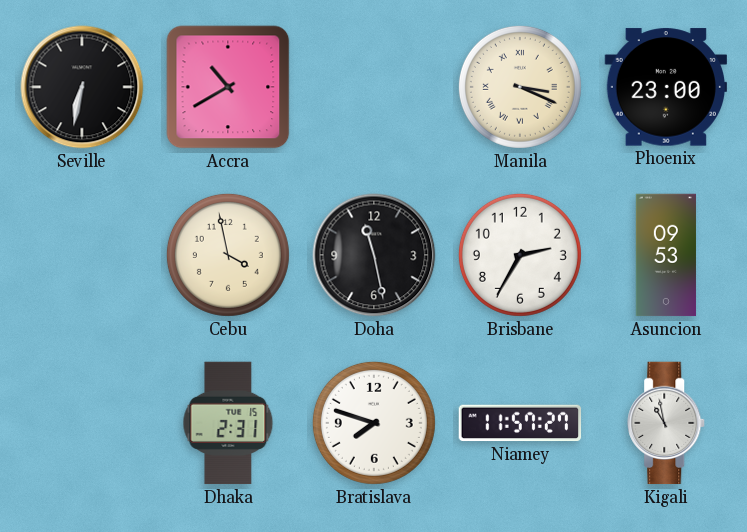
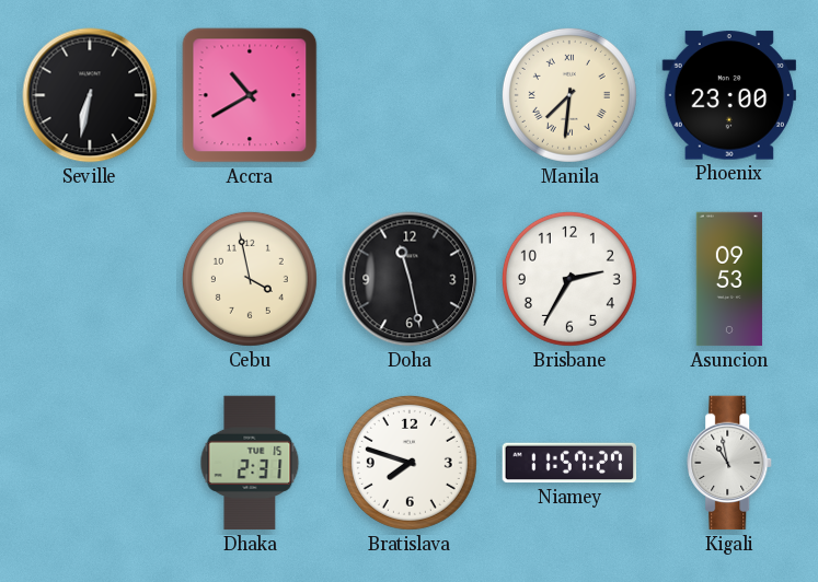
Manila: 3:19 -> 7:31 (569, 95)
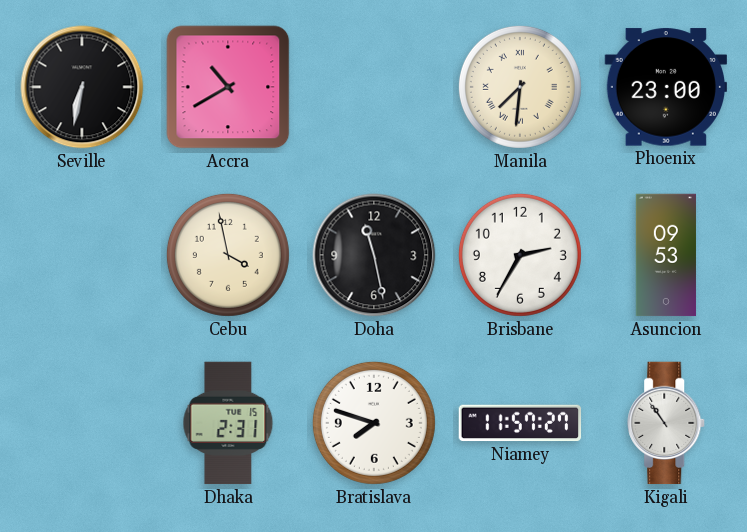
Kigali: 10:58 -> 10:54 (667, 423)
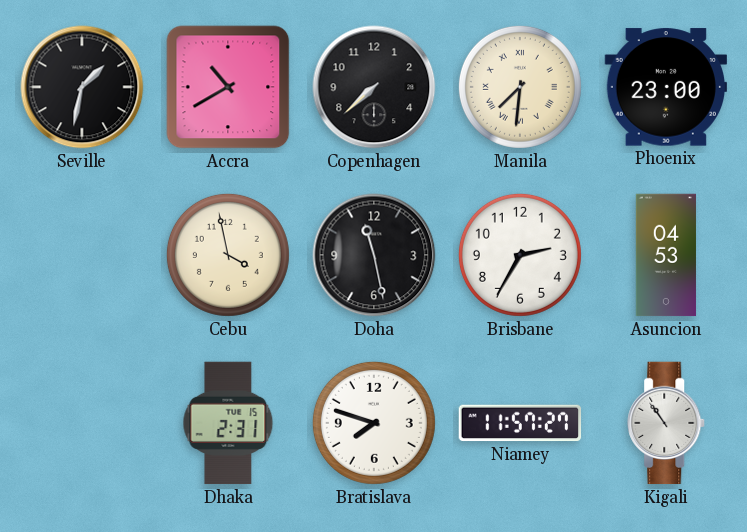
Seville: 6:32 -> 1:32 (82, 87)
Copenhagen: none -> 7:38 (374, 87)
Asuncion: 09:53 -> 04:53 (666, 255)
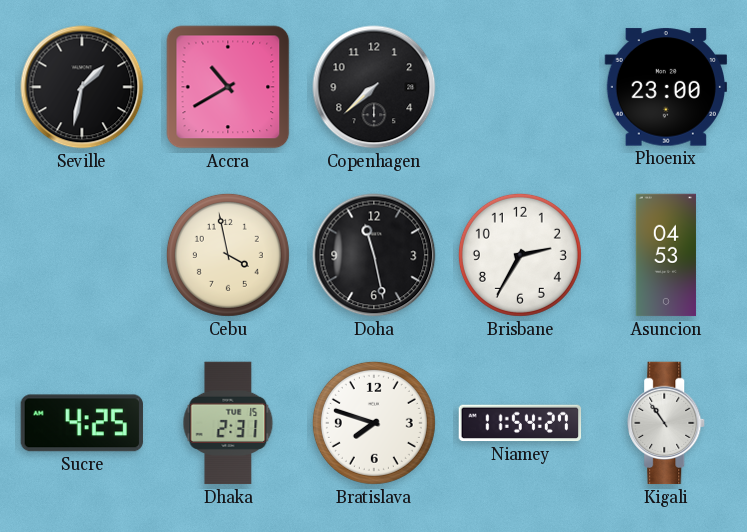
Manila: 7:31 -> none (520, 87)
Sucre: none -> 4:25 (81, 423)
Niamey: 11:57 -> 11:54 (520, 423)
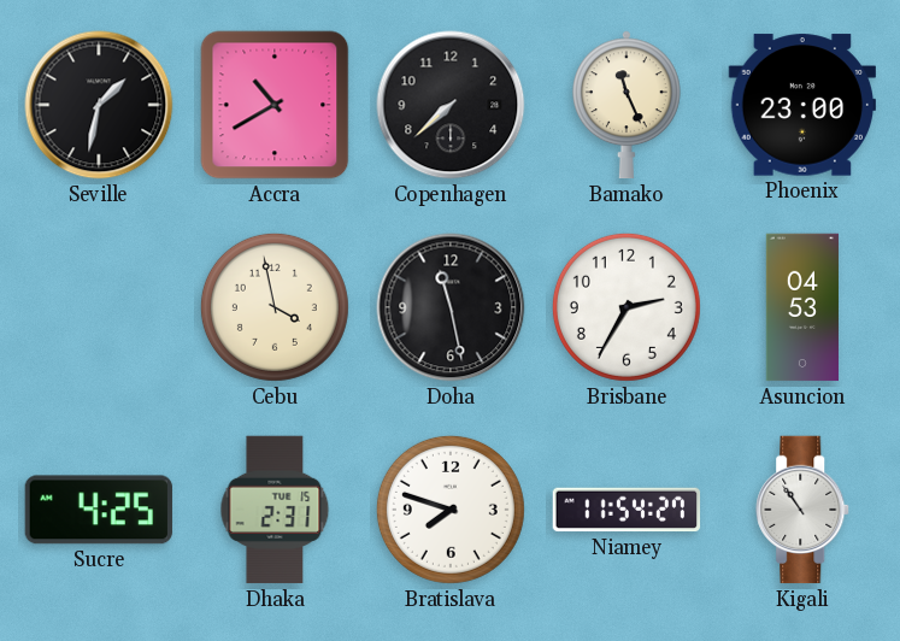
Bamako: none -> 11:26 (627, 105)
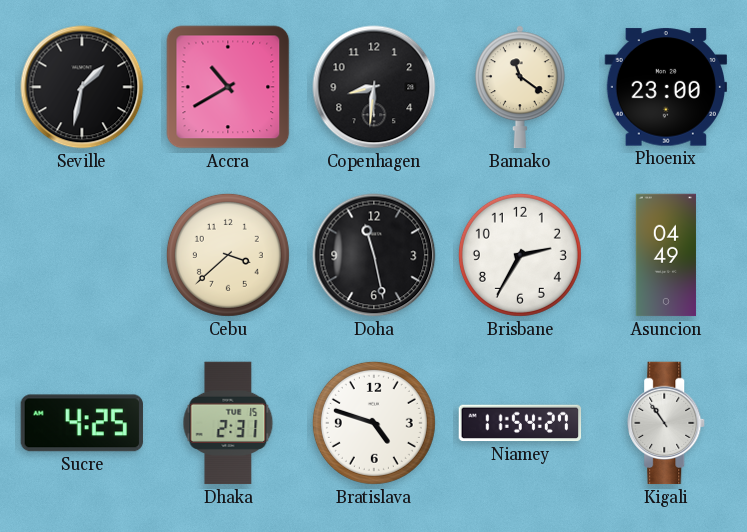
Copenhagen: 7:38 -> 8:31 (374, 87)
Bamako: 11:26 -> 11:21 (520, 87)
Cebu: 3:58 -> 3:38 (228, 255)
Asuncion: 04:53 -> 04:49 (666, 255)
Bratislava: 7:48 -> 4:48 (374, 423)
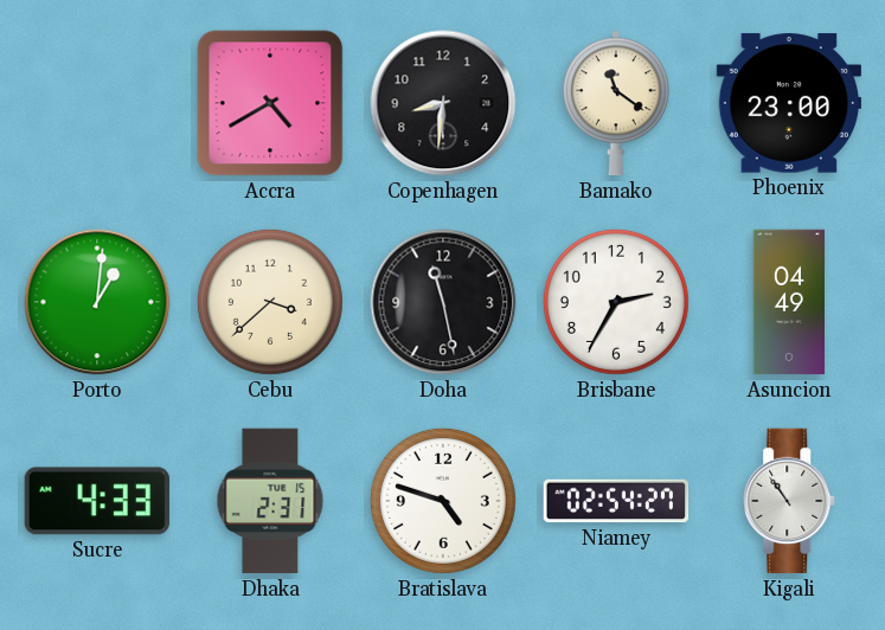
Seville: 1:32 -> none (82, 87)
Accra: 10:40 -> 4:40 (270, 103)
Porto: none -> 1:01 (97, 302)
Sucre: 4:25 -> 4:33 (96, 501)
Niamey: 11:54 -> 02:54 (616, 501)
